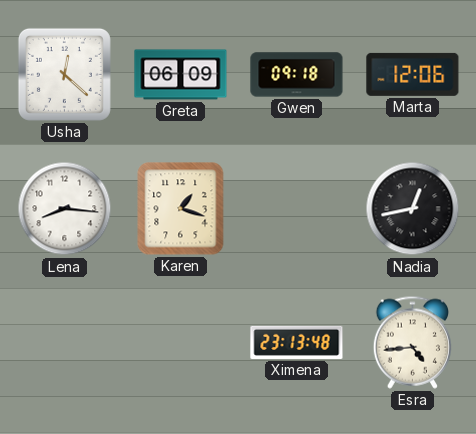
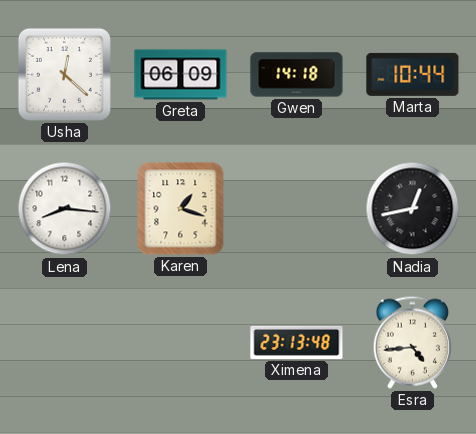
Gwen: 09:18 -> 14:18 (297, 75)
Marta: 12:06 -> 10:44 (413, 74)
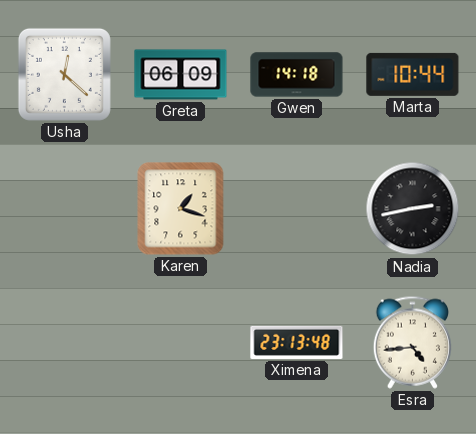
Lena: 8:16 -> none (65, 209)
Nadia: 12:43 -> 2:43 (413, 209)
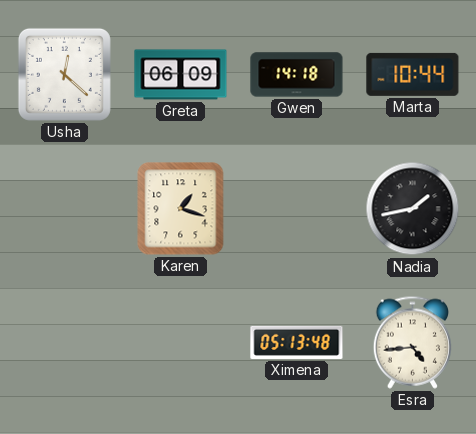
Nadia: 2:43 -> 1:43 (413, 209)
Ximena: 23:13 -> 05:13 (297, 342)
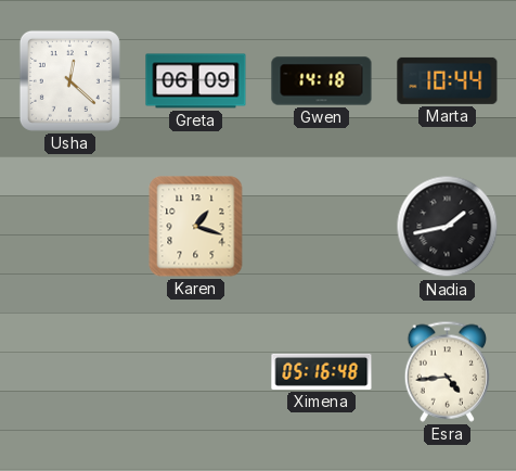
Ximena: 05:13 -> 05:16 (322, 371)
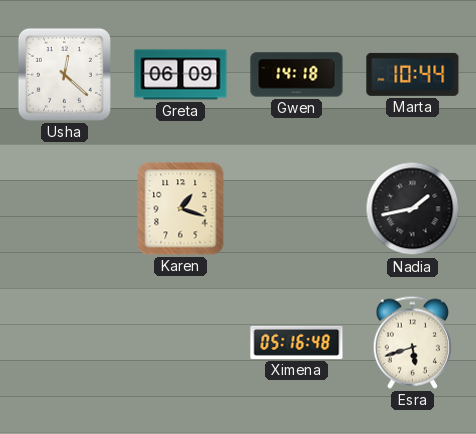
Esra: 4:44 -> 5:42 (412, 342)
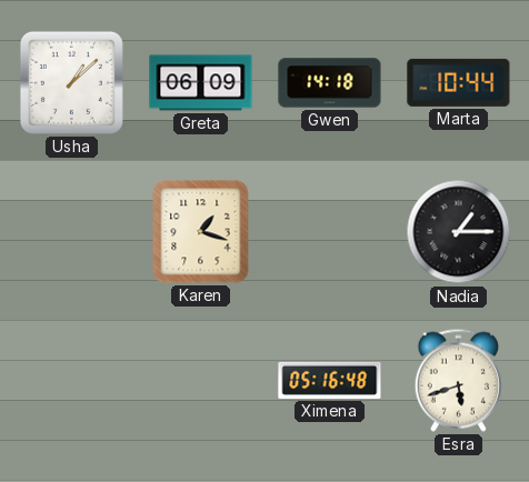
Usha: 12:22 -> 1:08 (71, 82)
Nadia: 1:43 -> 1:15 (459, 232)
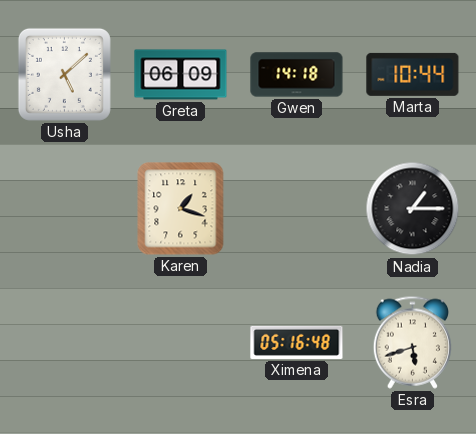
Usha: 1:08 -> 5:08 (64, 74)
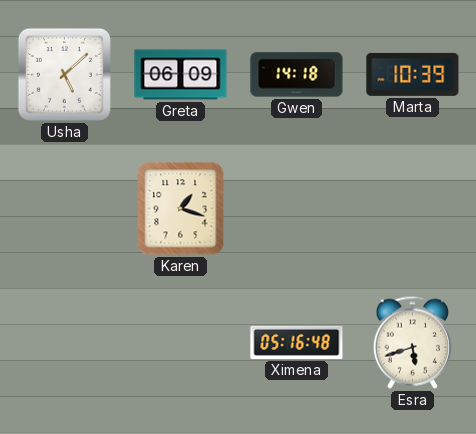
Marta: 10:44 -> 10:39 (413, 74)
Nadia: 1:15 -> none (413, 209)
